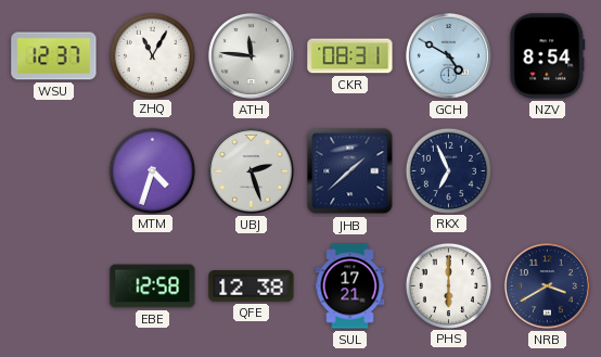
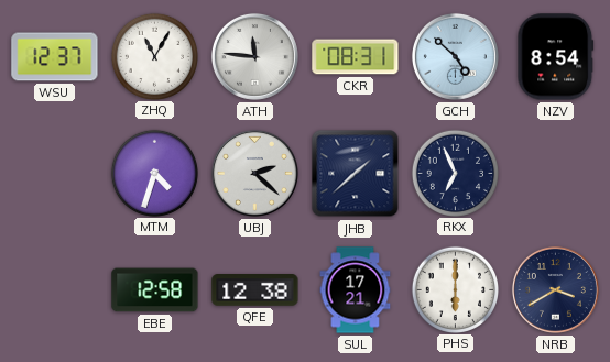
GCH: 4:50 -> 4:52 (455, 56)
UBJ: 2:27 -> 2:22 (254, 173)
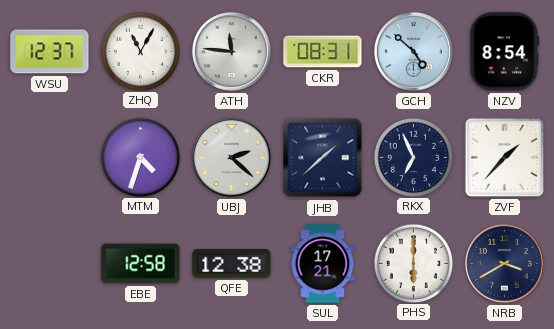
ZVF: none -> 1:37 (504, 157)
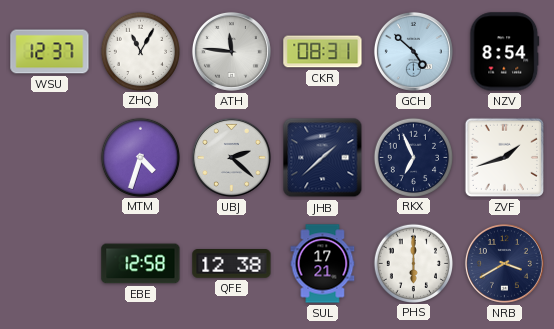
ZVF: 1:37 -> 1:42 (504, 157)
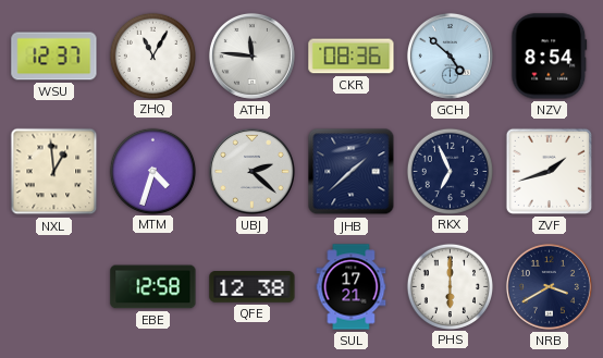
CKR: 08:31 -> 08:36 (352, 57)
NXL: none -> 12:59 (54, 172)
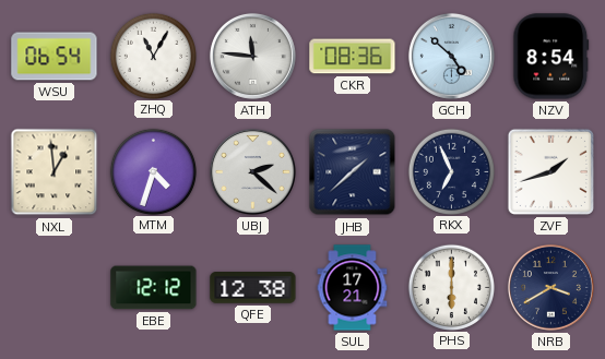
WSU: 12:37 -> 06:54 (55, 57)
EBE: 12:58 -> 12:12 (154, 288)
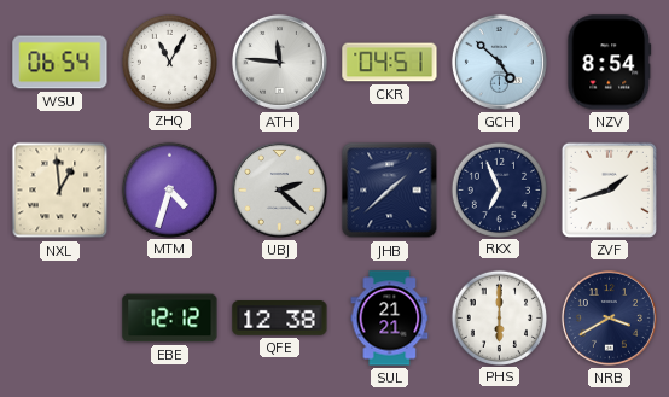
CKR: 08:36 -> 04:51 (390, 63)
SUL: 17:21 -> 21:21 (390, 319)
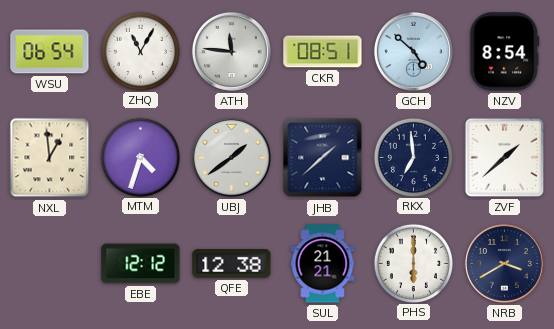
CKR: 04:51 -> 08:51 (323, 52)
UBJ: 2:22 -> 1:39 (231, 157)
RKX: 6:56 -> 6:59 (413, 157)
ZVF: 1:42 -> 1:38 (504, 157)
